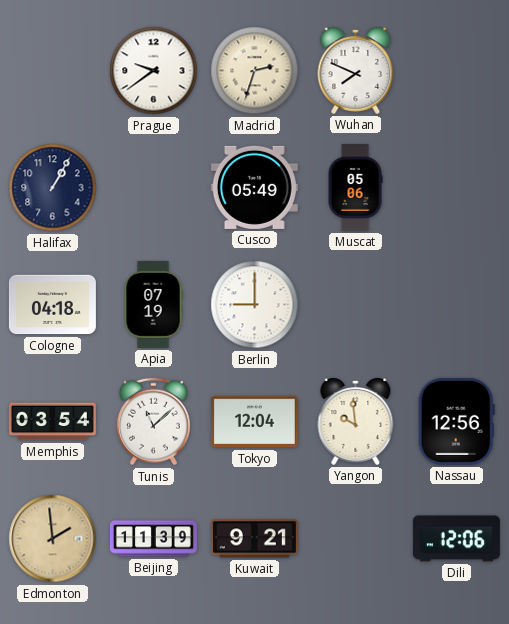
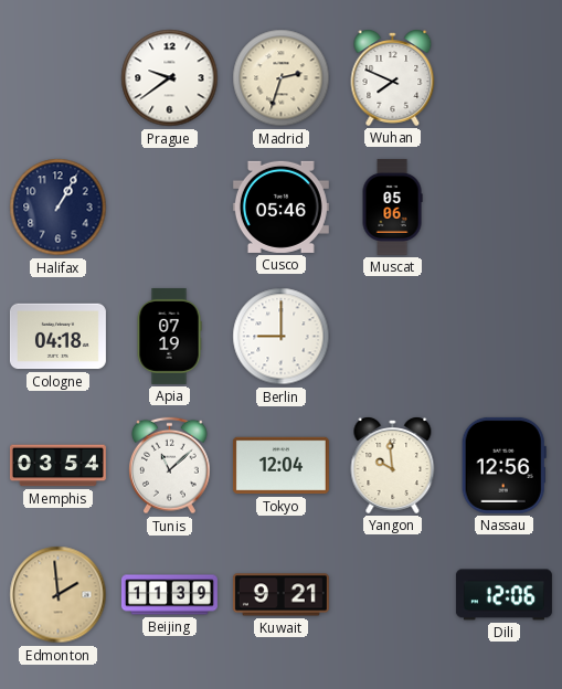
Cusco: 05:49 -> 05:46 (280, 206)
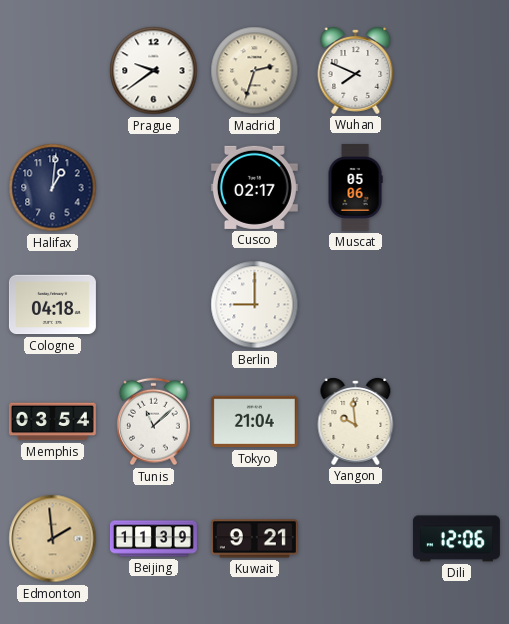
Halifax: 1:05 -> 1:01 (53, 188)
Cusco: 05:46 -> 02:17 (254, 187)
Apia: 07:19 -> none (169, 336)
Tokyo: 12:04 -> 21:04 (254, 422)
Nassau: 12:56 -> none (503, 465)
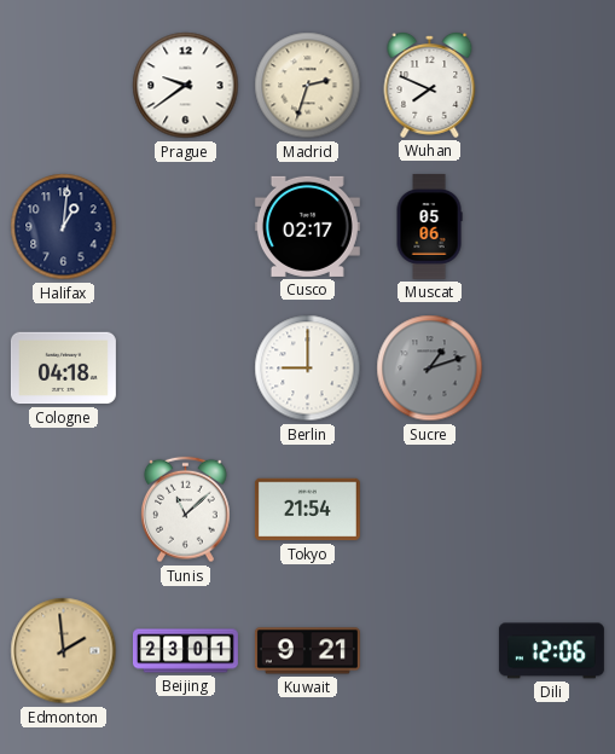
Sucre: none -> 1:12 (430, 369)
Memphis: 03:54 -> none (52, 422)
Tokyo: 21:04 -> 21:54 (307, 510)
Yangon: 9:59 -> none (356, 422)
Beijing: 11:39 -> 23:01 (185, 651)
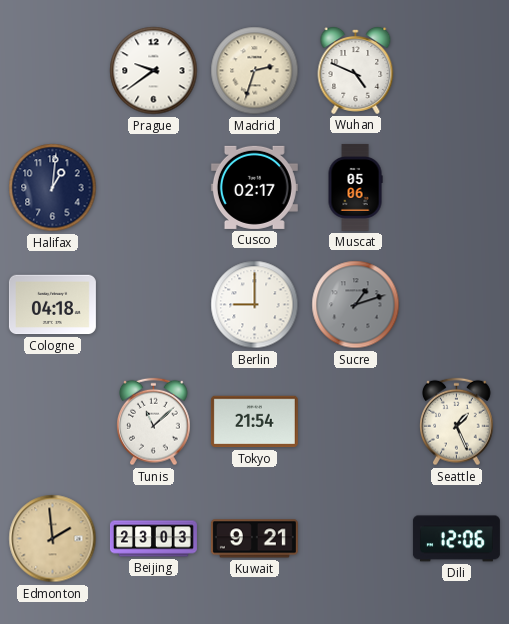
Wuhan: 7:49 -> 4:49 (356, 71)
Seattle: none -> 1:26 (457, 422)
Beijing: 23:01 -> 23:03 (153, 539)
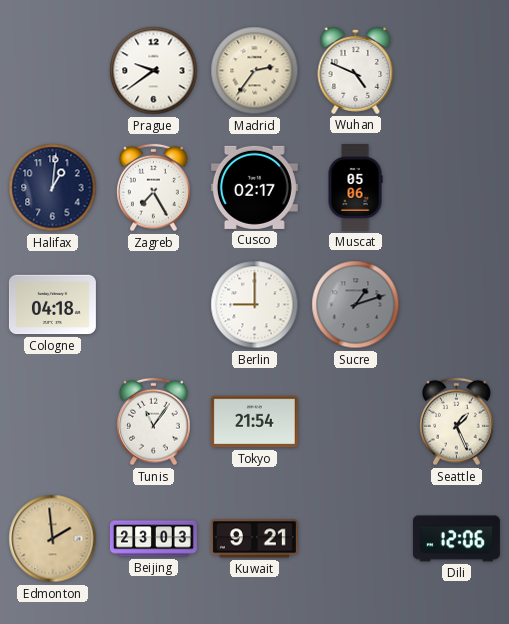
Madrid: 2:33 -> 2:36 (255, 71)
Zagreb: none -> 7:25 (154, 188)
Tunis: 11:08 -> 11:06 (154, 422)
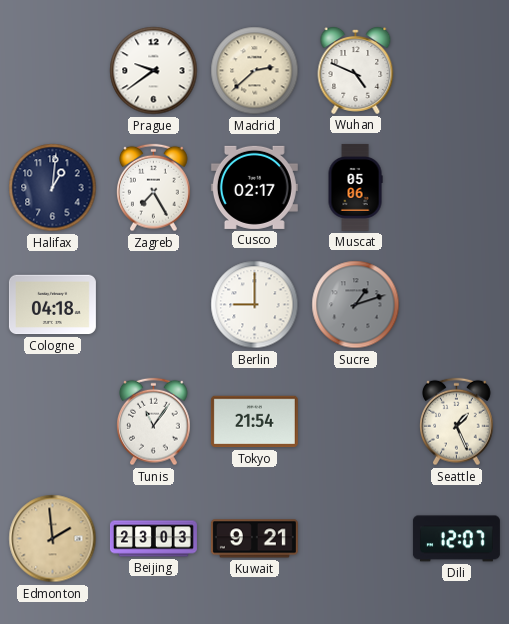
Madrid: 2:36 -> 2:38 (255, 71)
Dili: 12:06 -> 12:07 (456, 539)
